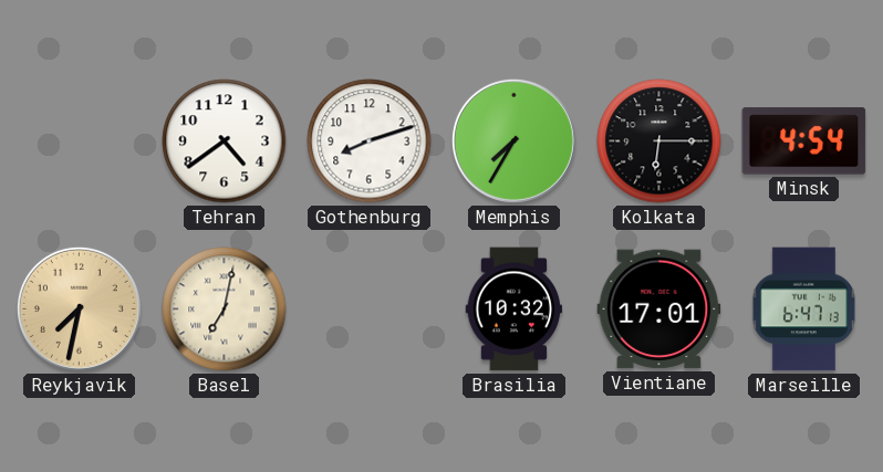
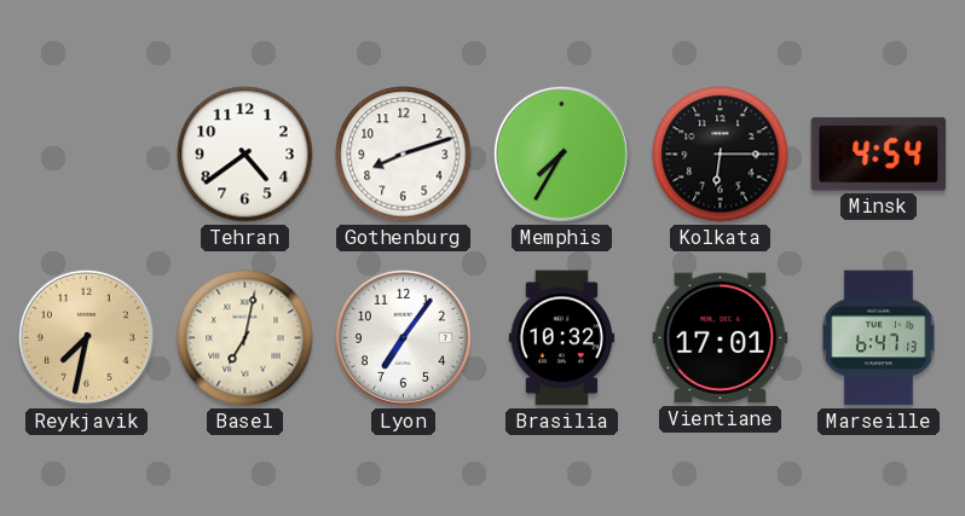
Lyon: none -> 7:06 (403, 337)
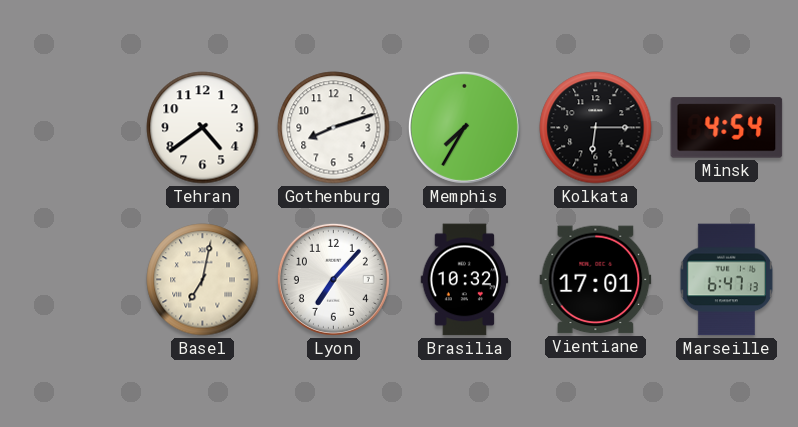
Reykjavik: 7:32 -> none (86, 337)
Lyon: 7:06 -> 7:07 (333, 279)
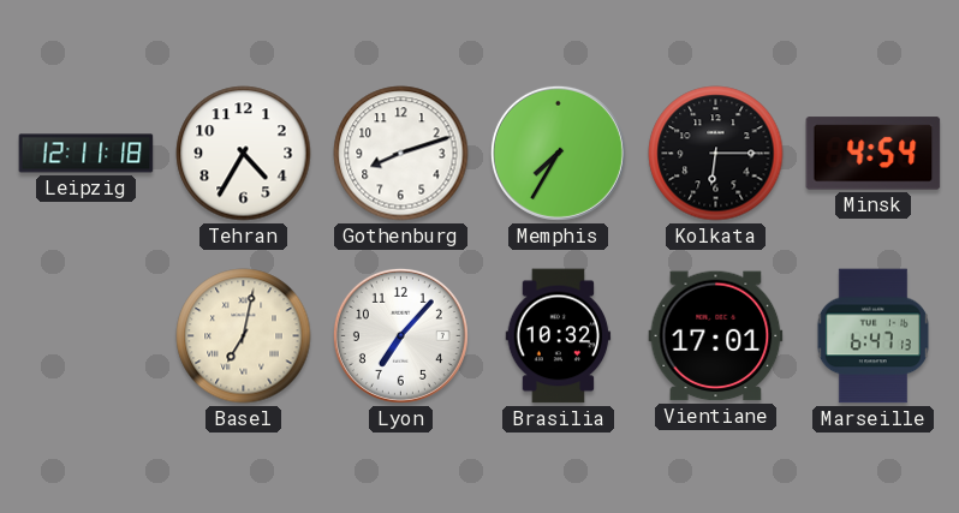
Leipzig: none -> 12:11 (87, 154)
Tehran: 4:39 -> 4:35 (244, 154)
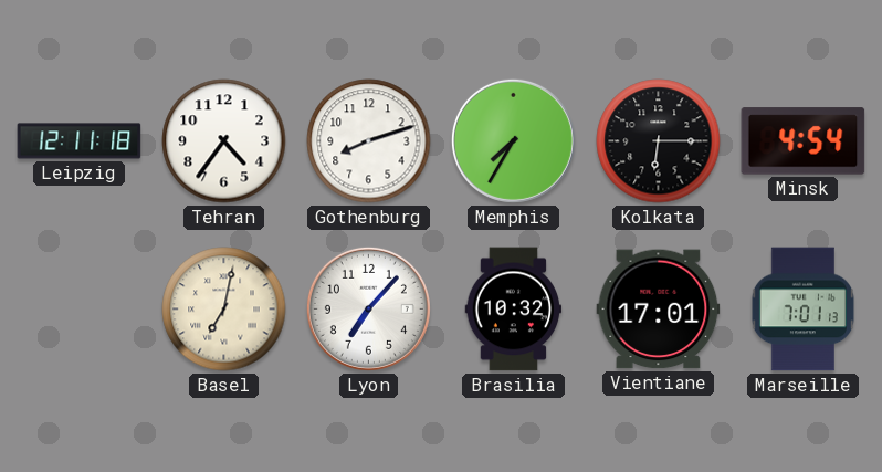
Tehran: 4:35 -> 4:36 (224, 141)
Marseille: 6:47 -> 7:01 (802, 310)
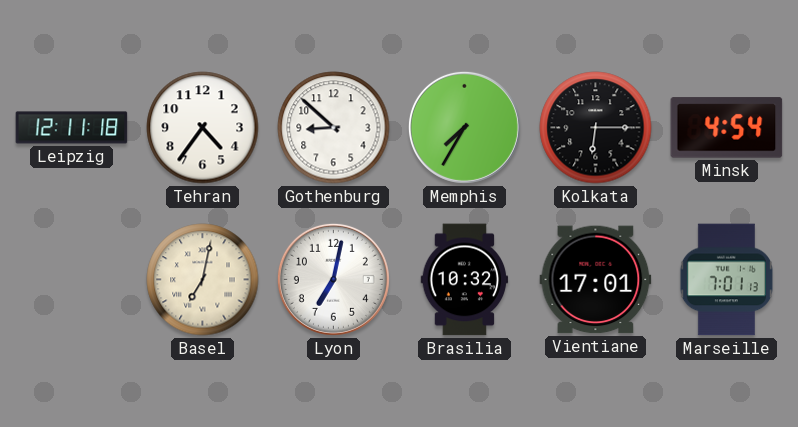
Gothenburg: 8:12 -> 8:52 (334, 128)
Lyon: 7:07 -> 7:02 (333, 279)
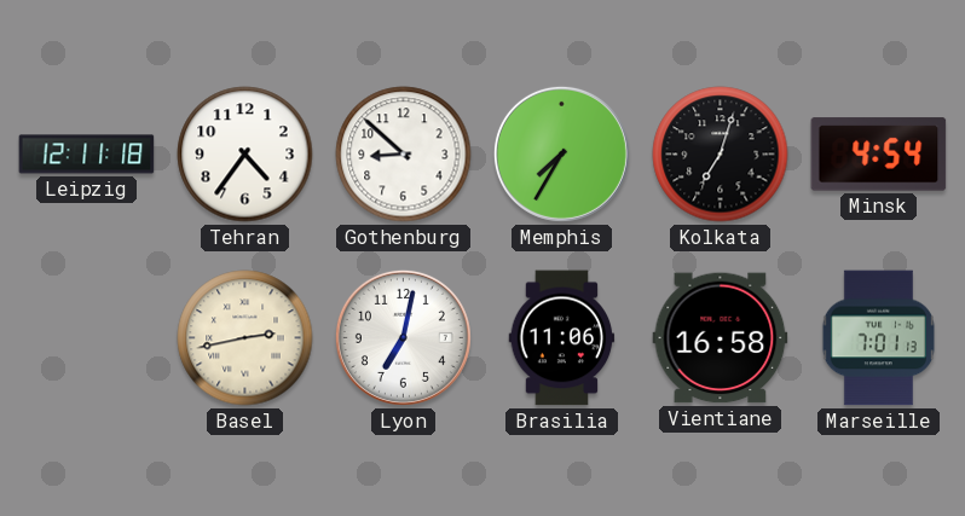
Kolkata: 6:15 -> 7:03 (721, 155)
Basel: 7:02 -> 2:43 (245, 338)
Brasilia: 10:32 -> 11:06 (562, 338)
Vientiane: 17:01 -> 16:58 (721, 338)
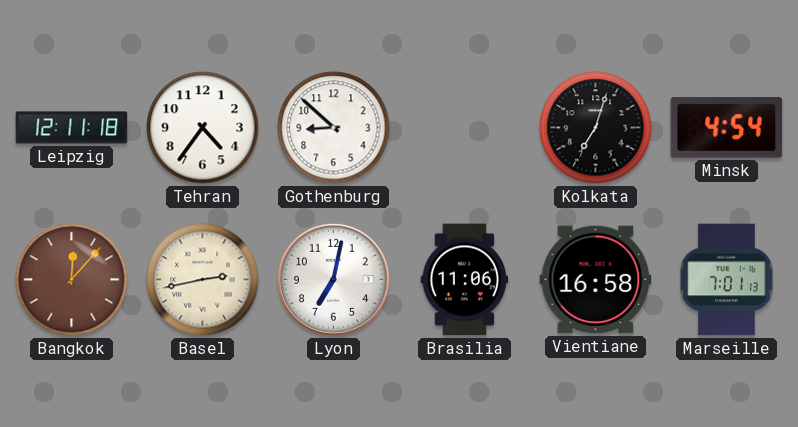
Memphis: 7:35 -> none (561, 153)
Bangkok: none -> 12:07 (72, 280)
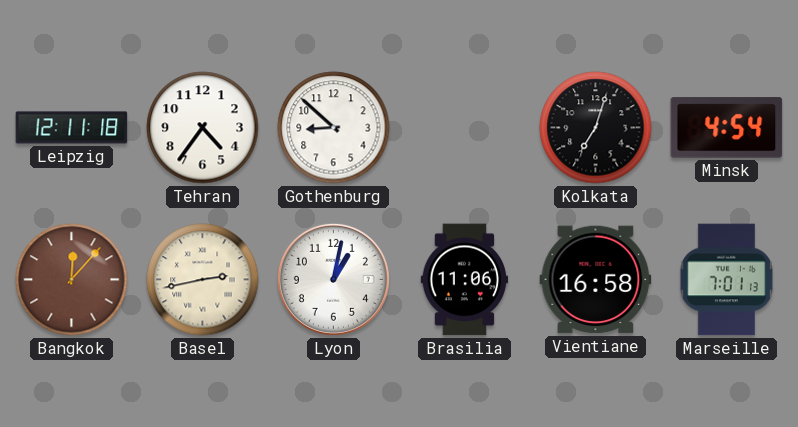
Lyon: 7:02 -> 1:02 (333, 279)
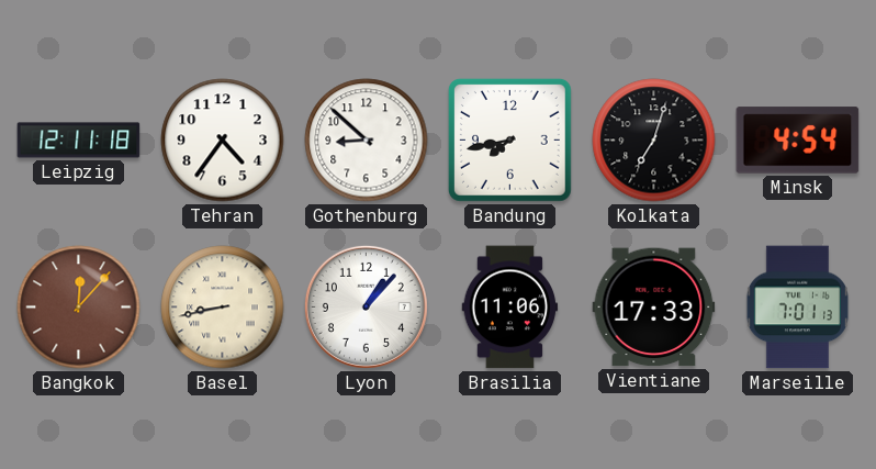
Bandung: none -> 7:43 (509, 139)
Basel: 2:43 -> 8:43 (223, 308)
Lyon: 1:02 -> 1:07 (366, 306)
Vientiane: 16:58 -> 17:33 (654, 308)
